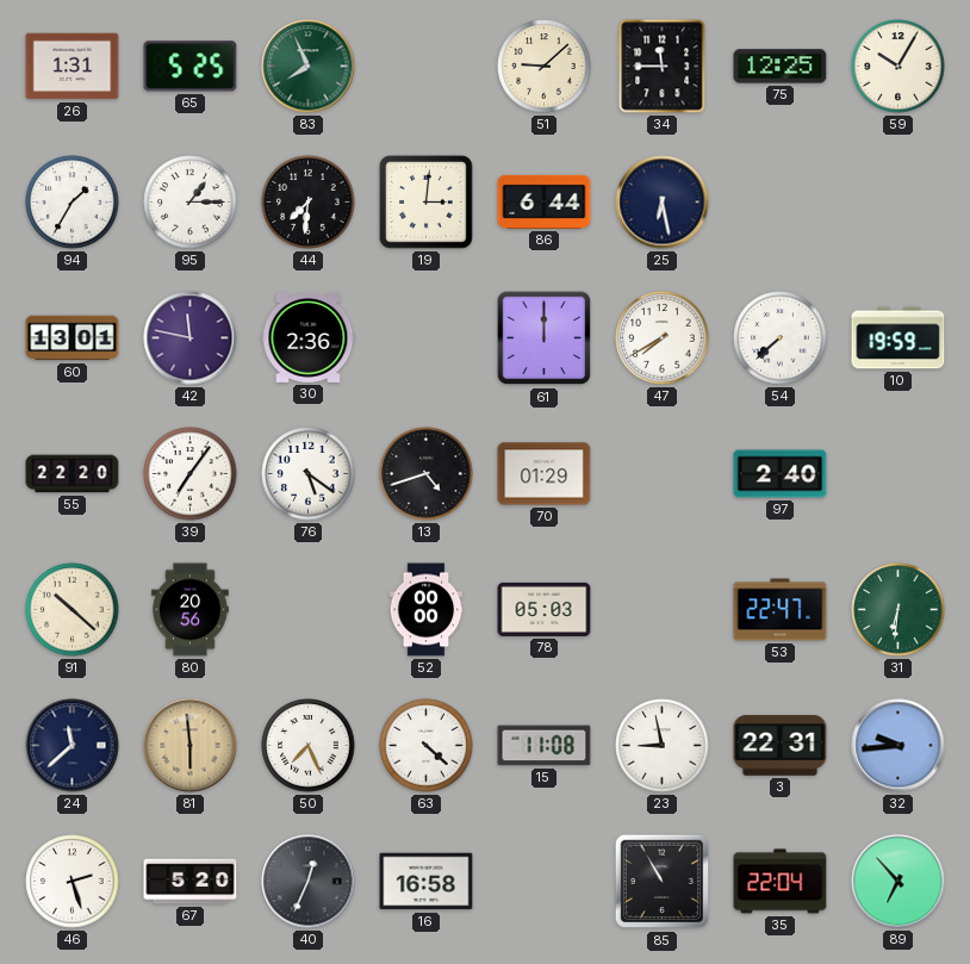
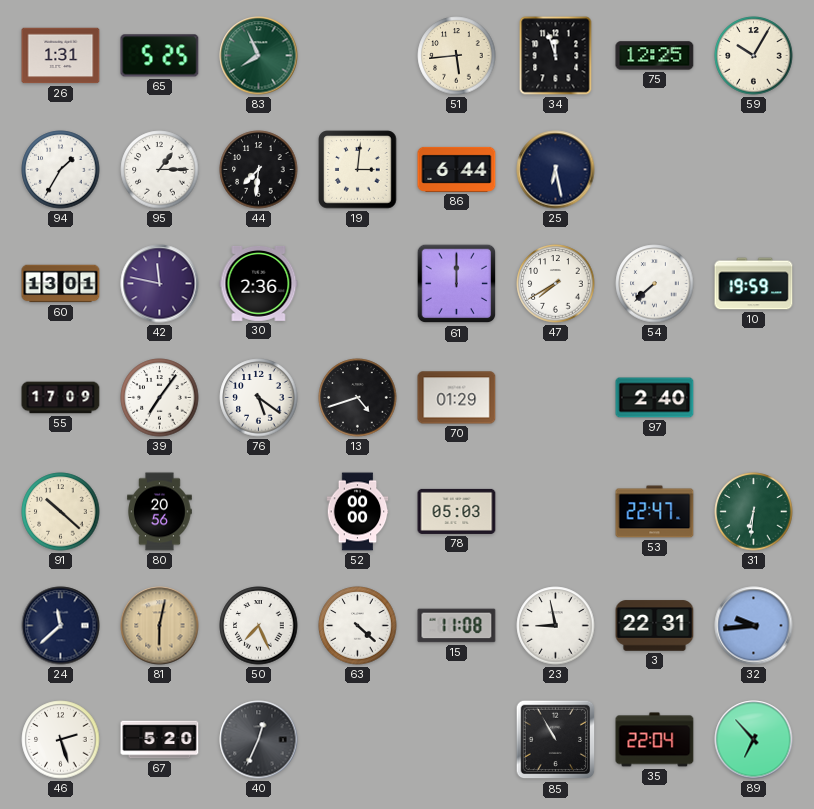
51: 9:08 -> 5:44 (457, 56)
34: 11:45 -> 11:57 (556, 56)
55: 22:20 -> 17:09 (61, 398)
81: 5:59 -> 6:02 (160, 626)
16: 16:58 -> none (427, 882)
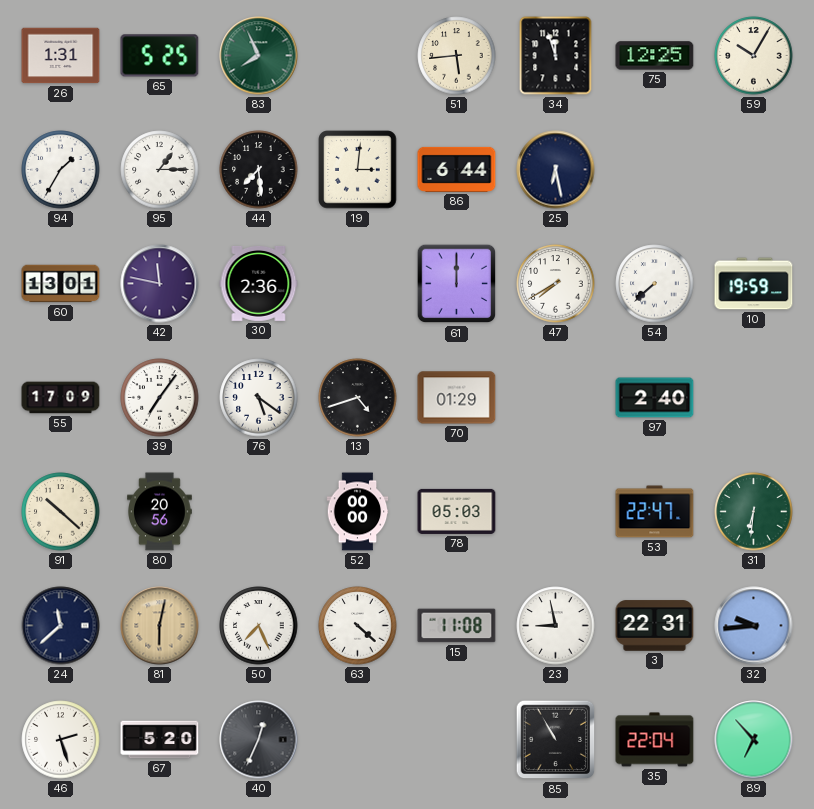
44: 7:31 -> 7:29 (259, 170)
